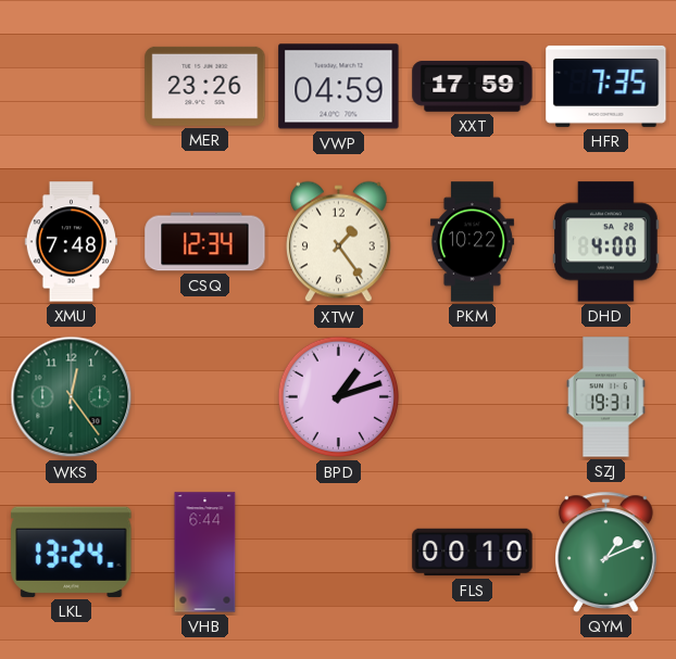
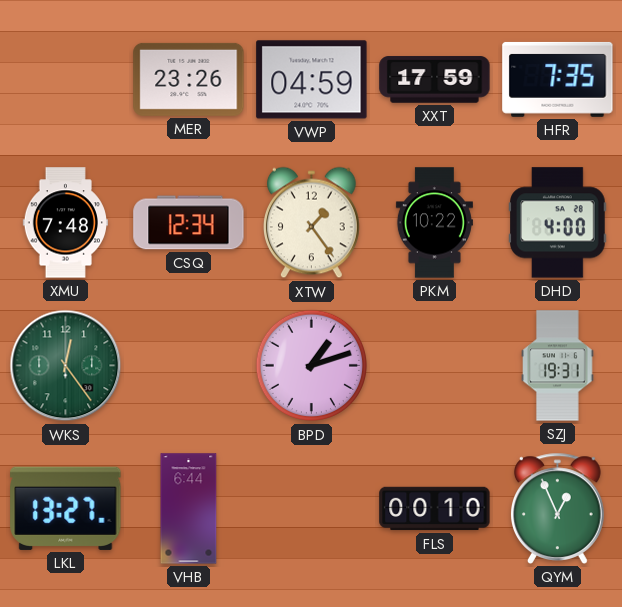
LKL: 13:24 -> 13:27 (66, 508)
QYM: 1:11 -> 12:56 (558, 508)
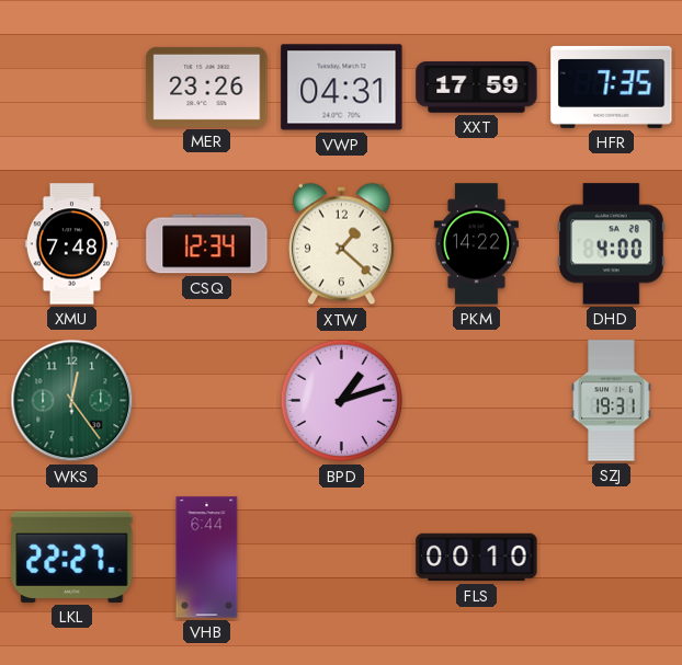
VWP: 04:59 -> 04:31 (342, 88)
XTW: 1:24 -> 1:22 (342, 244)
PKM: 10:22 -> 14:22 (476, 244)
LKL: 13:27 -> 22:27 (72, 557)
QYM: 12:56 -> none (558, 508)
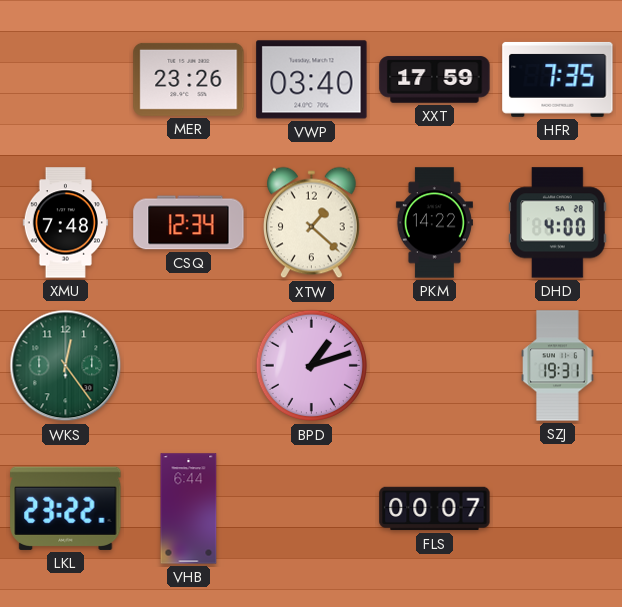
VWP: 04:31 -> 03:40 (312, 80)
LKL: 22:27 -> 23:22 (66, 508)
FLS: 00:10 -> 00:07 (435, 509)
